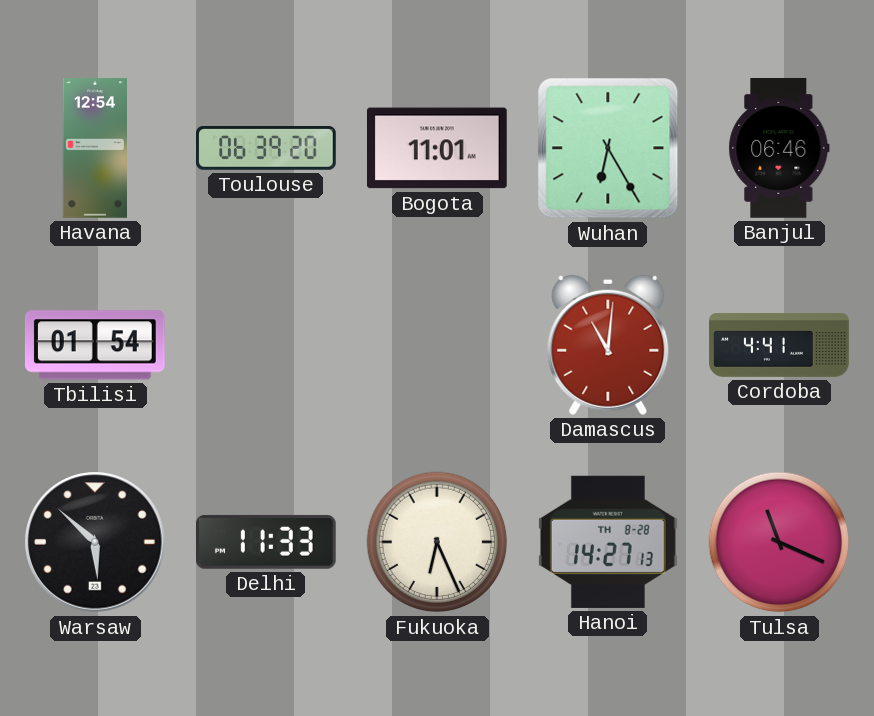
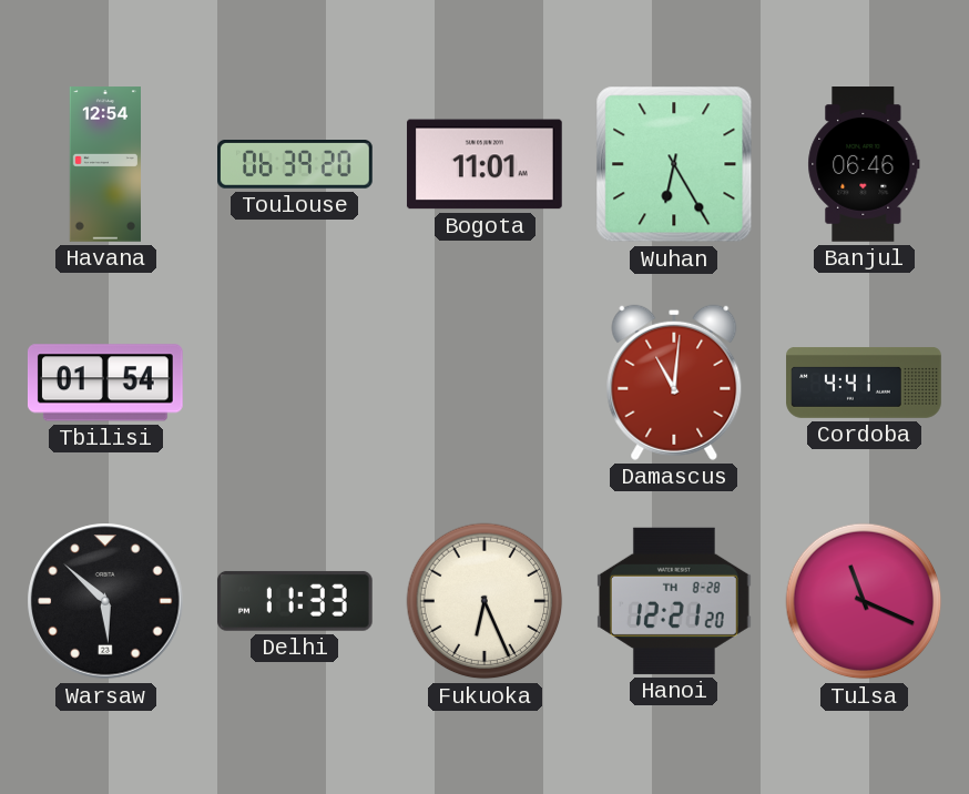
Hanoi: 14:27 -> 12:21 (674, 601)
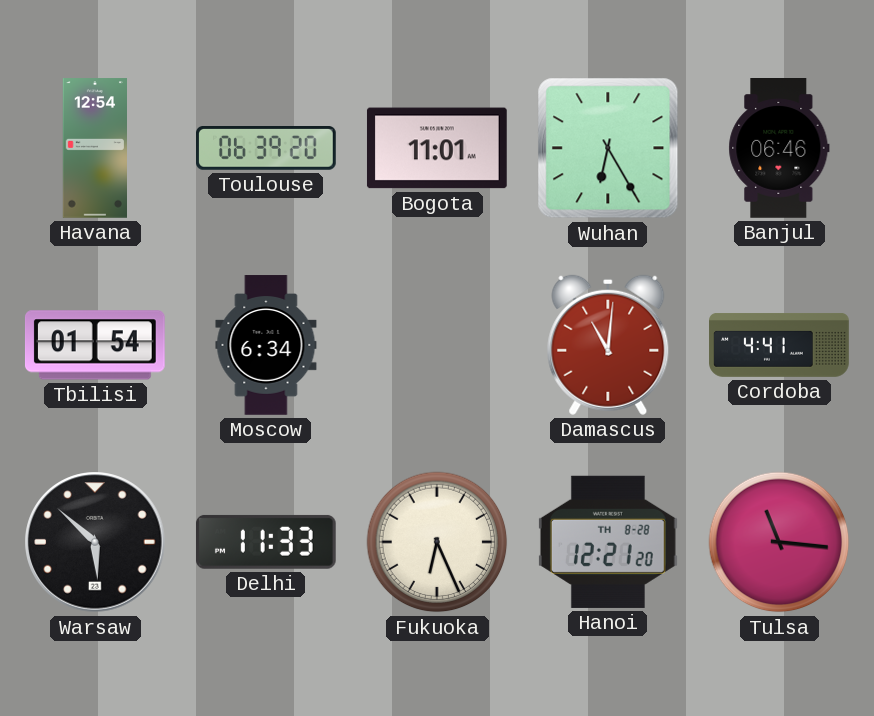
Moscow: none -> 6:34 (266, 345)
Tulsa: 11:19 -> 11:16 (779, 542)
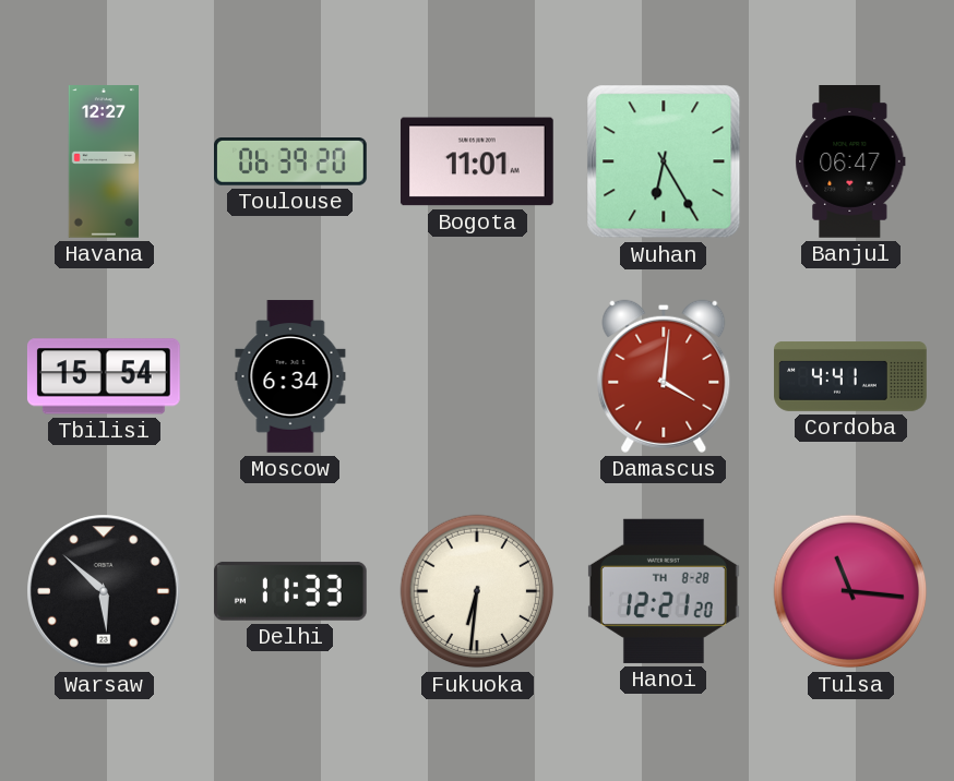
Havana: 12:54 -> 12:27 (103, 161)
Banjul: 06:46 -> 06:47 (850, 163)
Tbilisi: 01:54 -> 15:54 (104, 376)
Damascus: 11:01 -> 4:01 (664, 376)
Fukuoka: 6:26 -> 6:31 (477, 591)
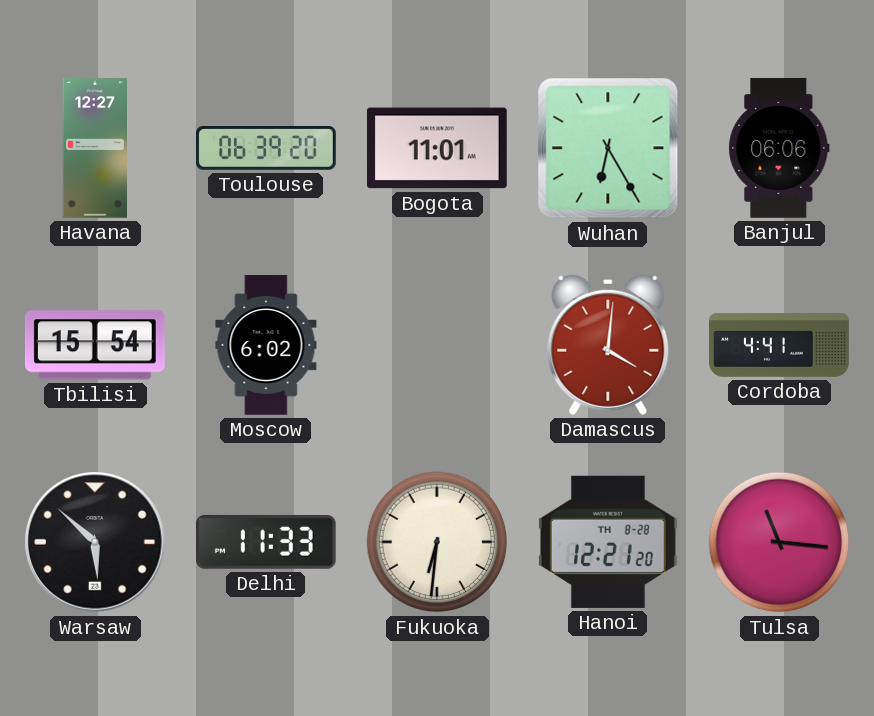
Banjul: 06:47 -> 06:06 (779, 149)
Moscow: 6:34 -> 6:02 (266, 345)
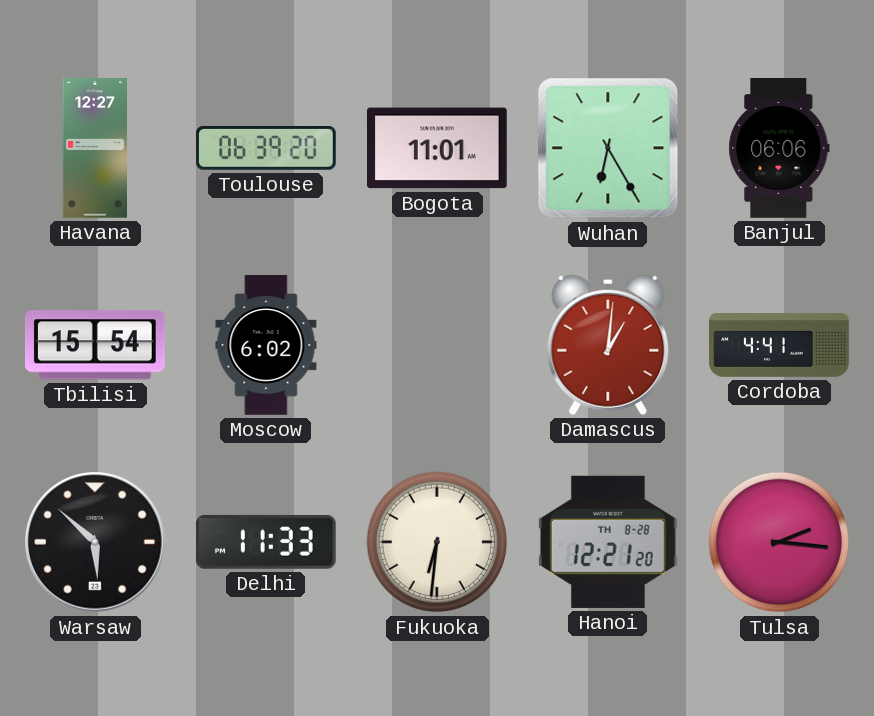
Damascus: 4:01 -> 1:01 (608, 345)
Tulsa: 11:16 -> 2:16 (779, 542)
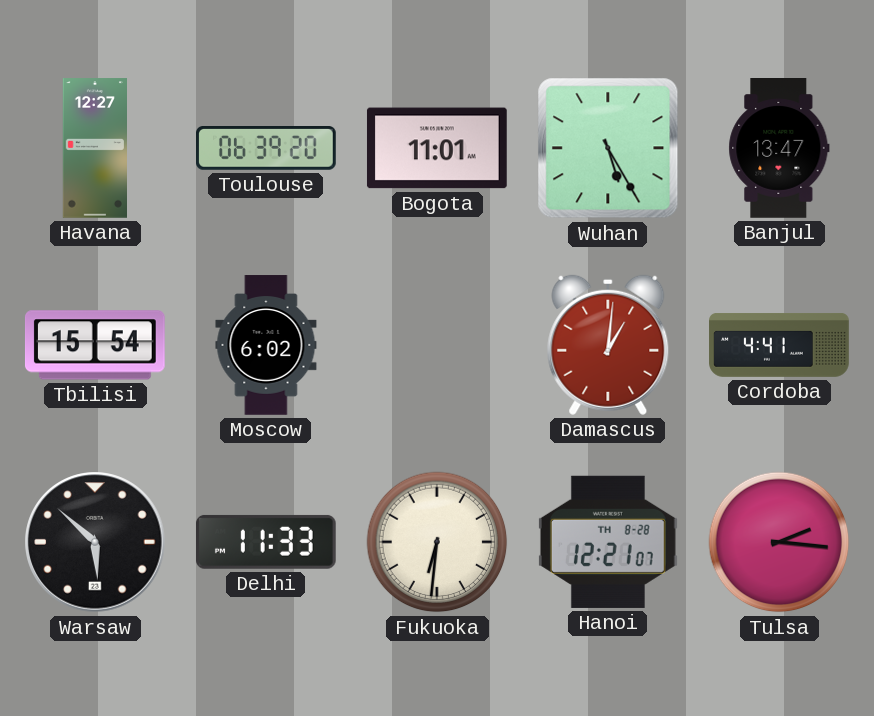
Wuhan: 6:25 -> 5:25 (608, 148)
Banjul: 06:06 -> 13:47 (779, 149)
Hanoi: 12:21:20 -> 12:21:07 (608, 542)
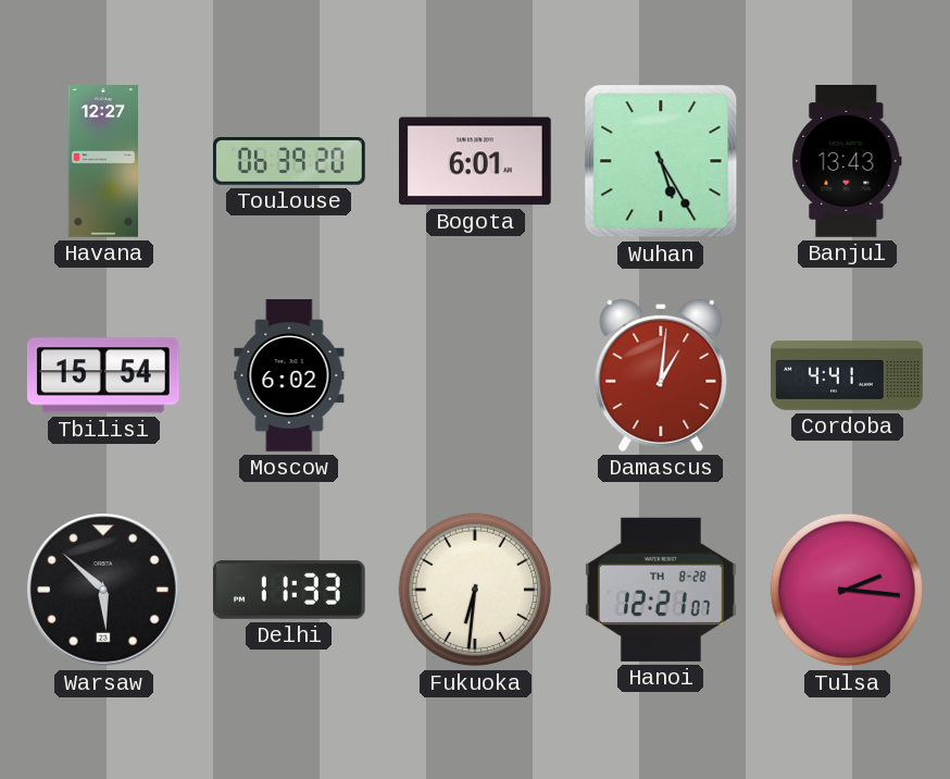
Bogota: 11:01 -> 6:01 (475, 161)
Banjul: 13:47 -> 13:43 (847, 162)
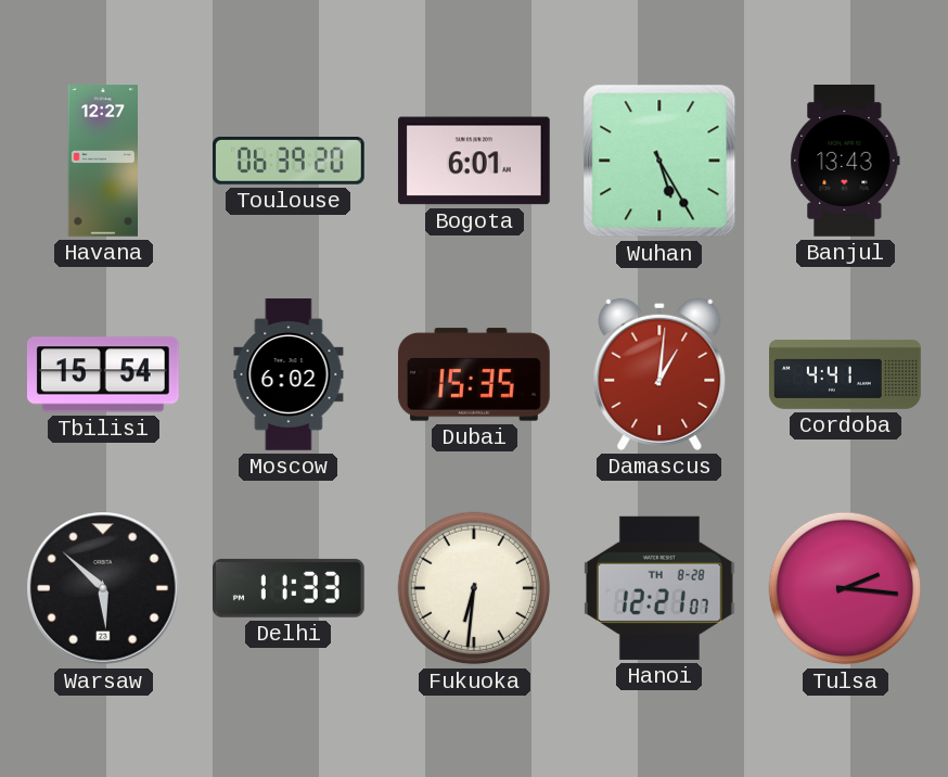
Dubai: none -> 15:35 (474, 374)
